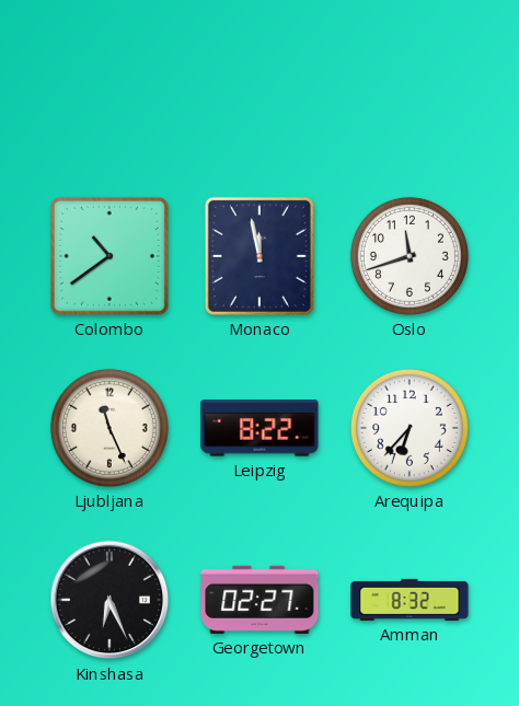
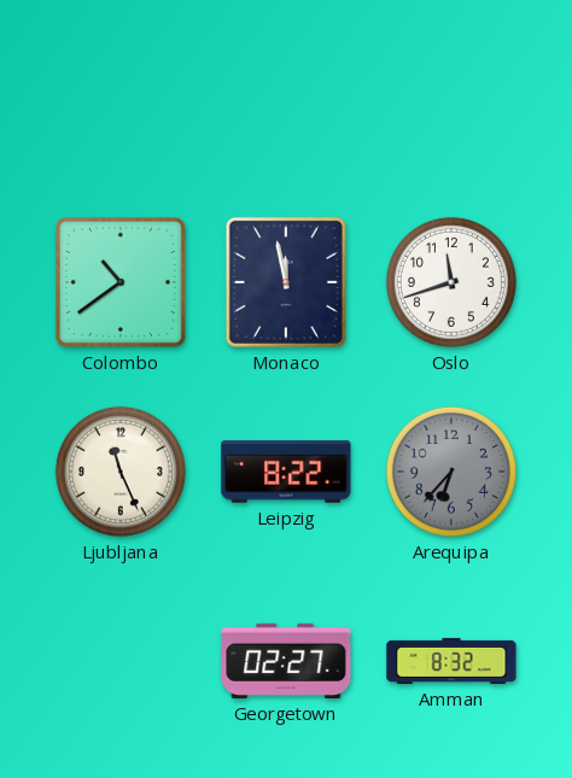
Arequipa dial: white -> grey (451, 472)
Kinshasa: 6:26 -> none (109, 600)
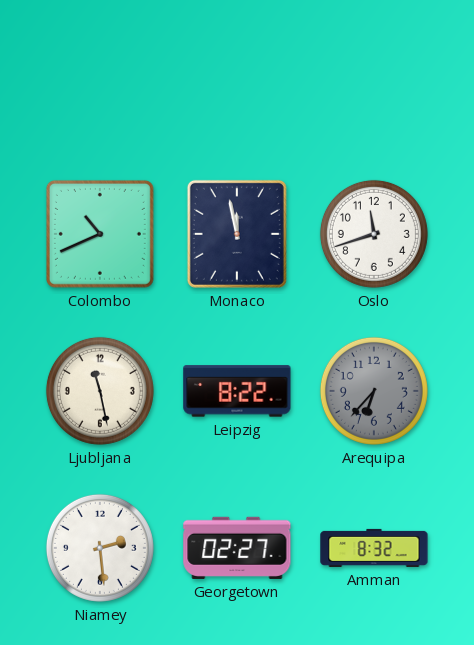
Colombo: 10:39 -> 10:41 (100, 234)
Ljubljana: 11:26 -> 11:28 (100, 391)
Niamey: none -> 2:29 (100, 548)
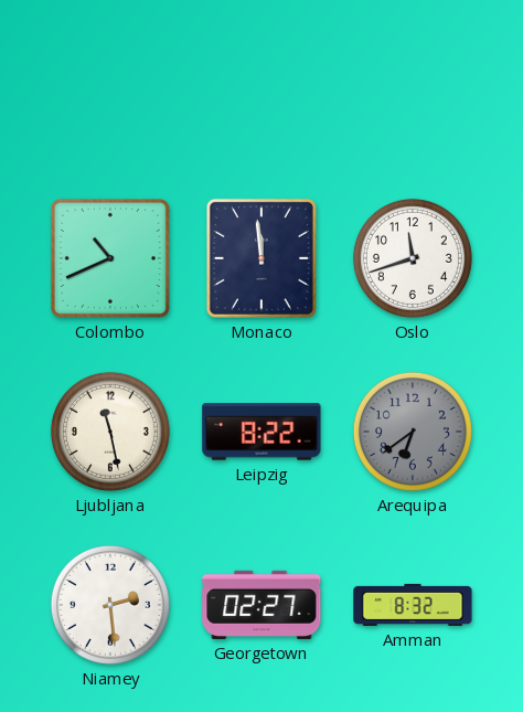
Monaco: 11:58 -> 11:59 (261, 258)
Arequipa: 6:37 -> 6:39 (413, 432)
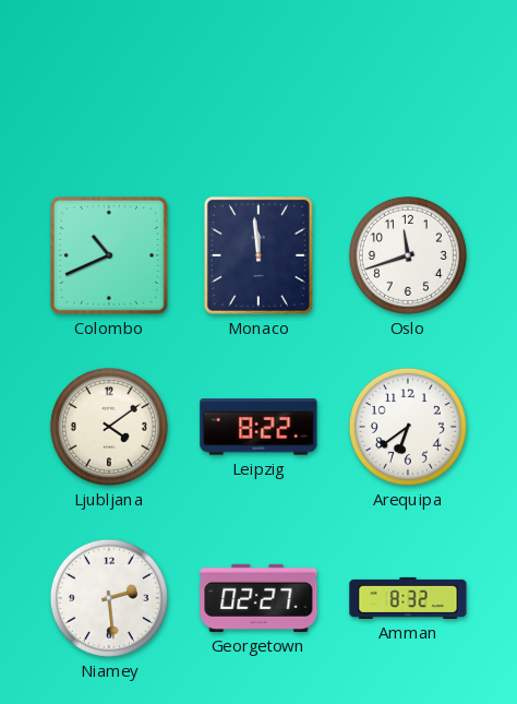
Ljubljana: 11:28 -> 4:09 (109, 427)
Arequipa dial: grey -> white (408, 427)
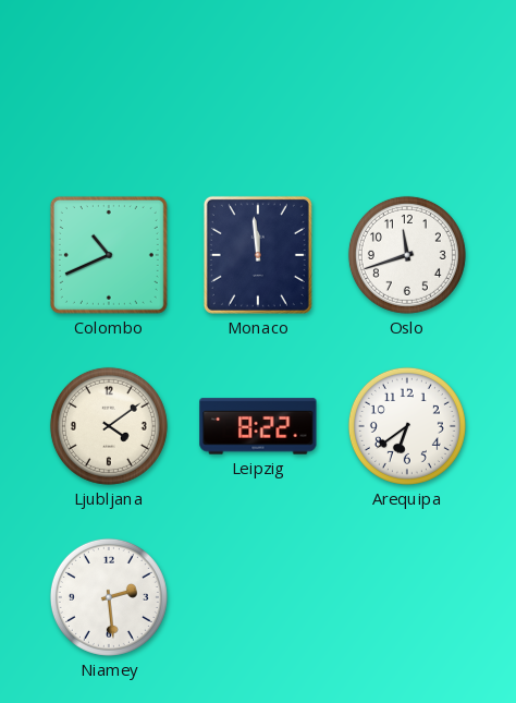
Georgetown: 02:27 -> none (258, 598)
Amman: 8:32 -> none (408, 598)
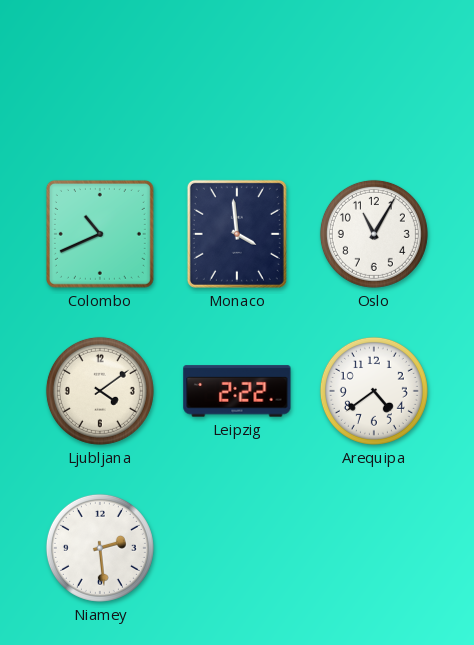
Monaco: 11:59 -> 3:59 (237, 234)
Oslo: 11:42 -> 11:05 (374, 234)
Leipzig: 8:22 -> 2:22 (237, 391)
Arequipa: 6:39 -> 4:39 (374, 391)
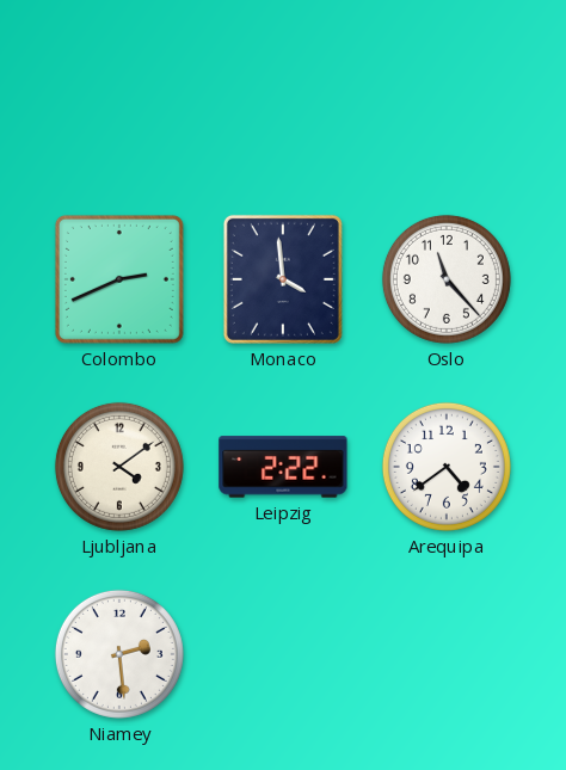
Colombo: 10:41 -> 2:41 (119, 279)
Oslo: 11:05 -> 11:23 (447, 279)
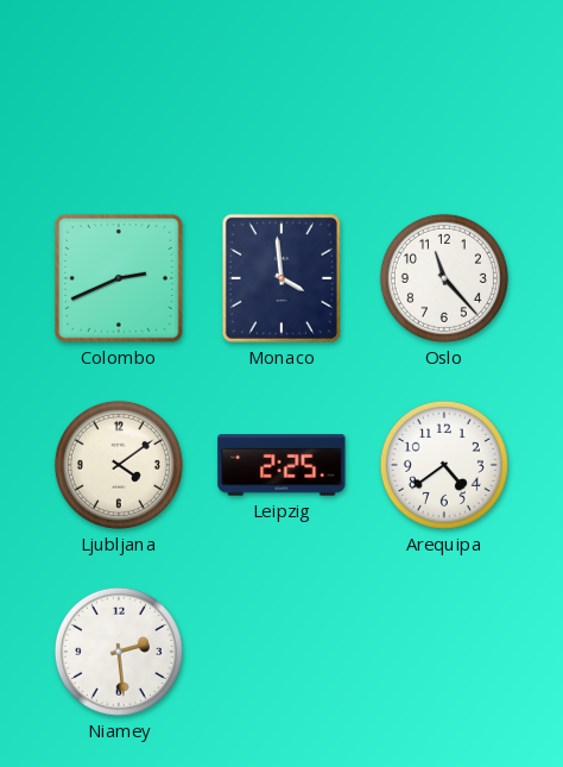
Leipzig: 2:22 -> 2:25 (281, 465)
